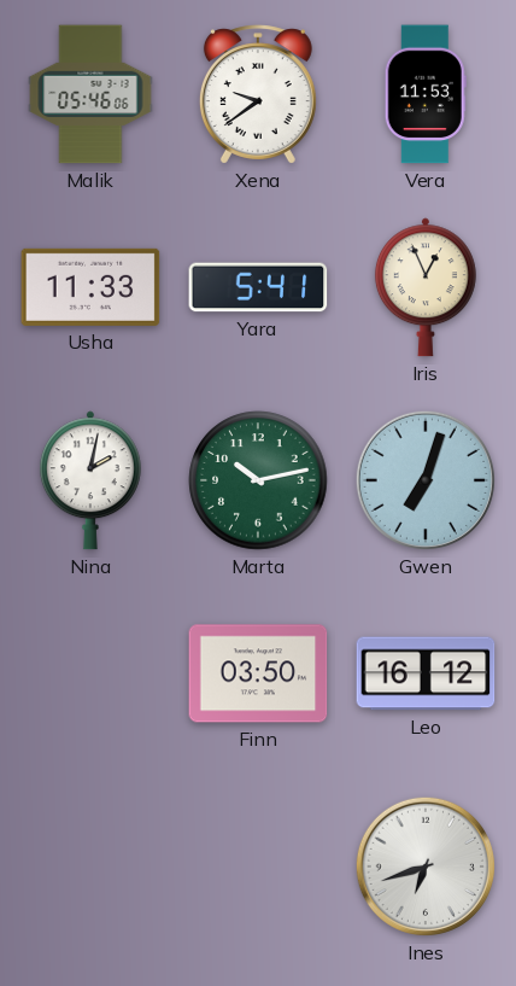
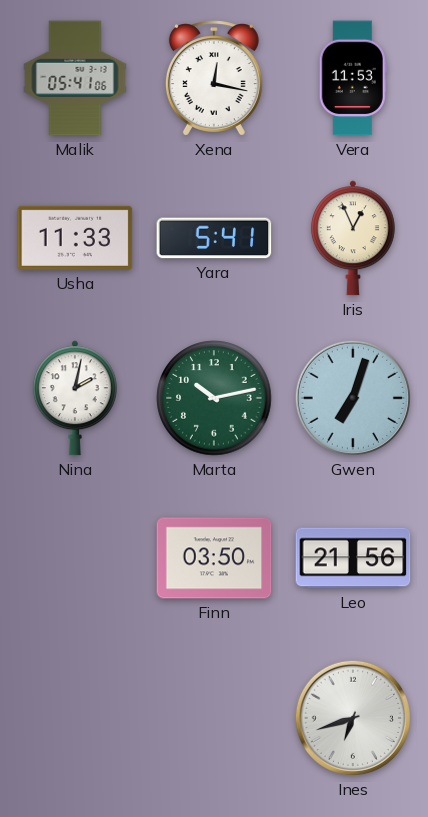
Malik: 05:46 -> 05:41 (75, 78)
Xena: 9:39 -> 12:17 (214, 78)
Leo: 16:12 -> 21:56 (353, 558)
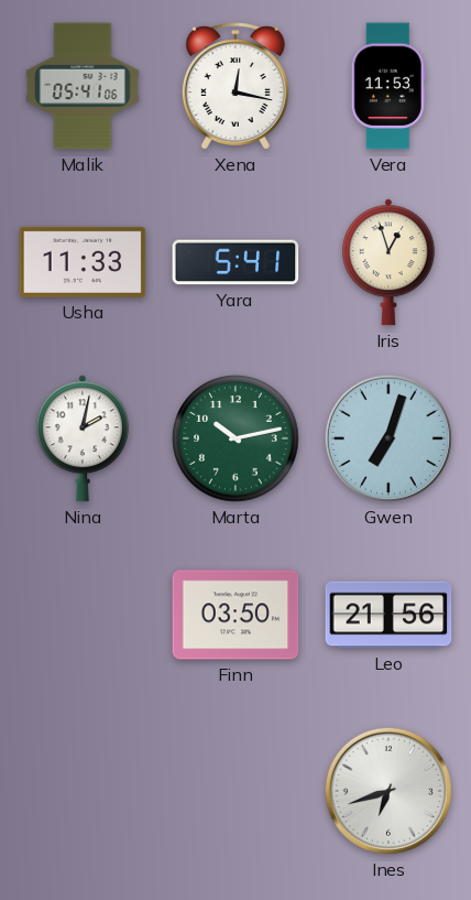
Iris: 12:56 -> 12:57 (388, 262)
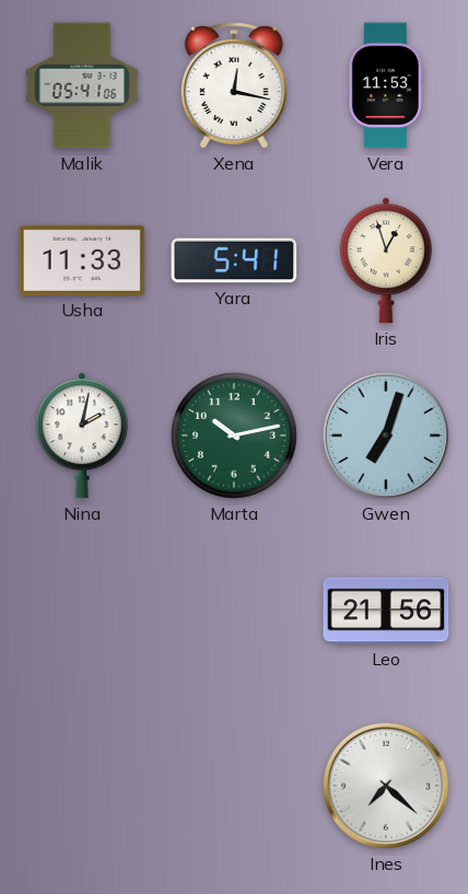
Finn: 03:50 -> none (235, 615)
Ines: 6:42 -> 7:22 (386, 786)
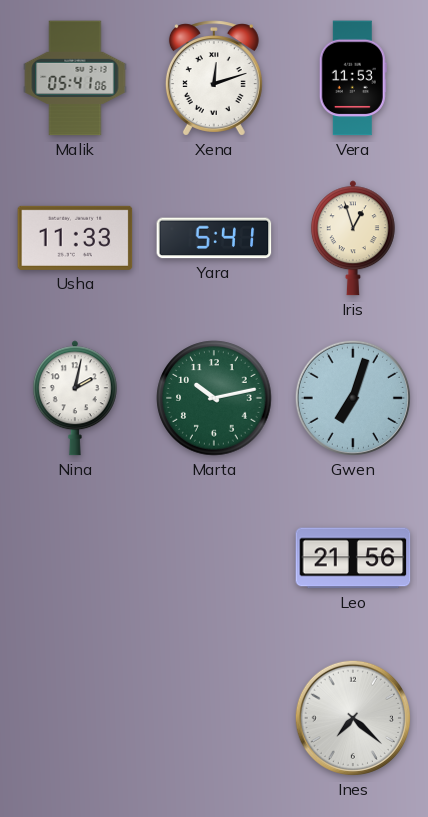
Xena: 12:17 -> 12:12 (214, 78)
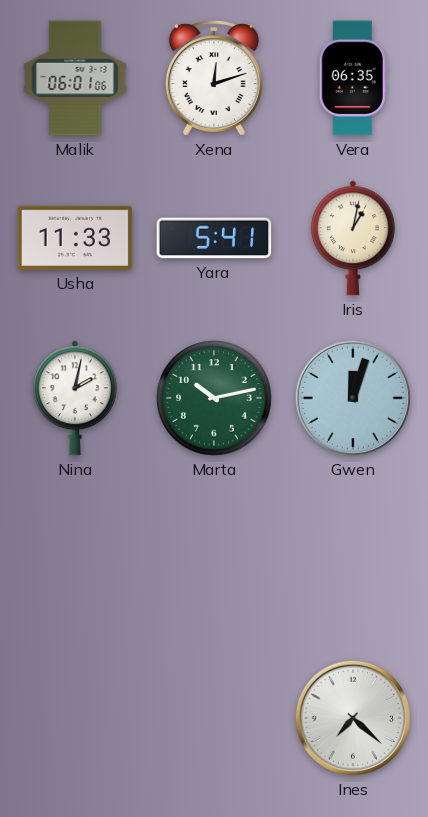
Malik: 05:41 -> 06:01 (75, 78)
Vera: 11:53 -> 06:35 (353, 78)
Iris: 12:57 -> 1:02 (353, 238)
Gwen: 7:03 -> 12:03 (353, 398)
Leo: 21:56 -> none (353, 558)
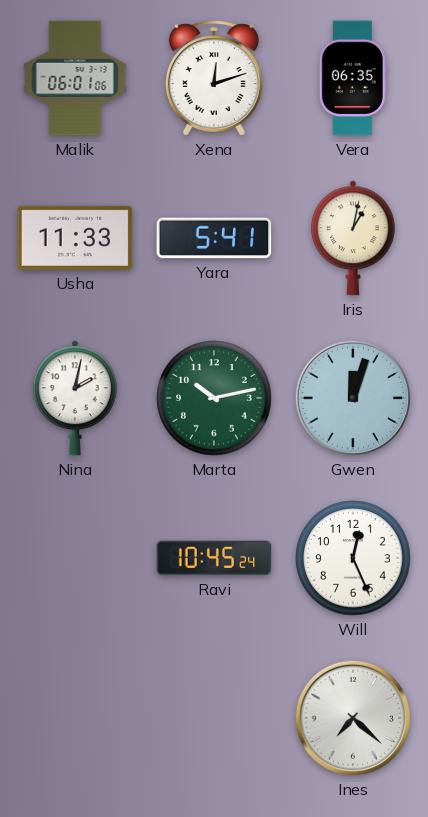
Ravi: none -> 10:45 (214, 558)
Will: none -> 12:26 (353, 558)
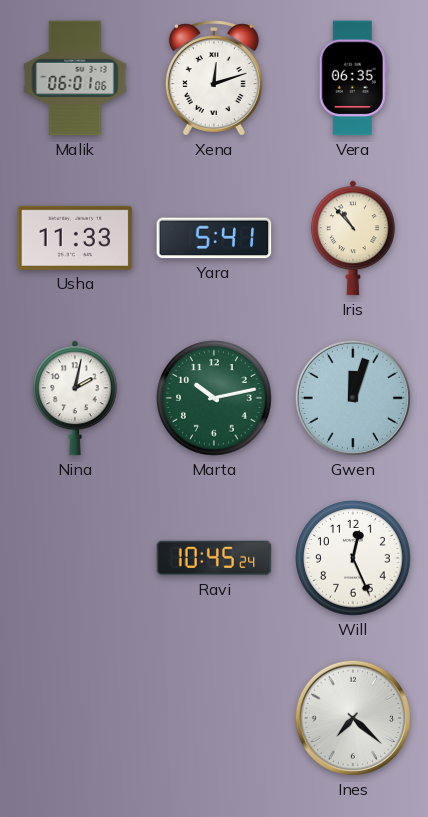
Iris: 1:02 -> 10:53 (353, 238)
